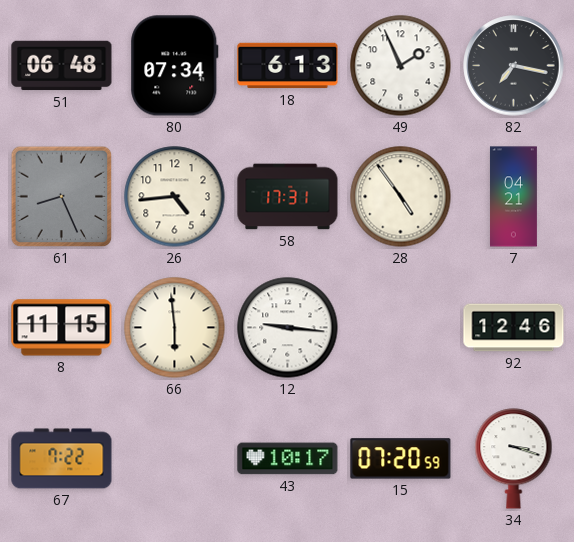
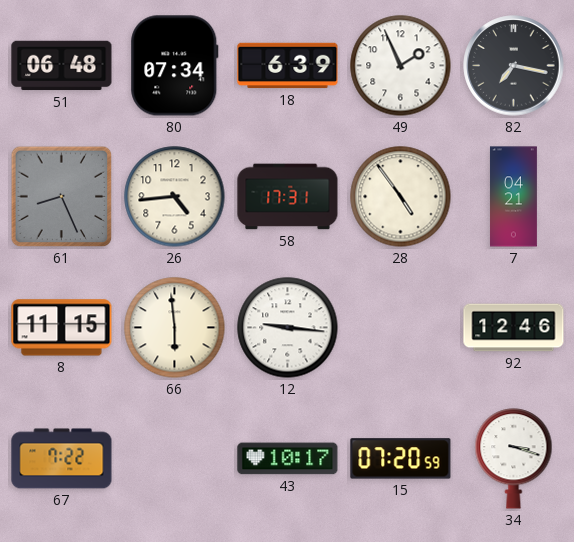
18: 6:13 -> 6:39 (288, 66)
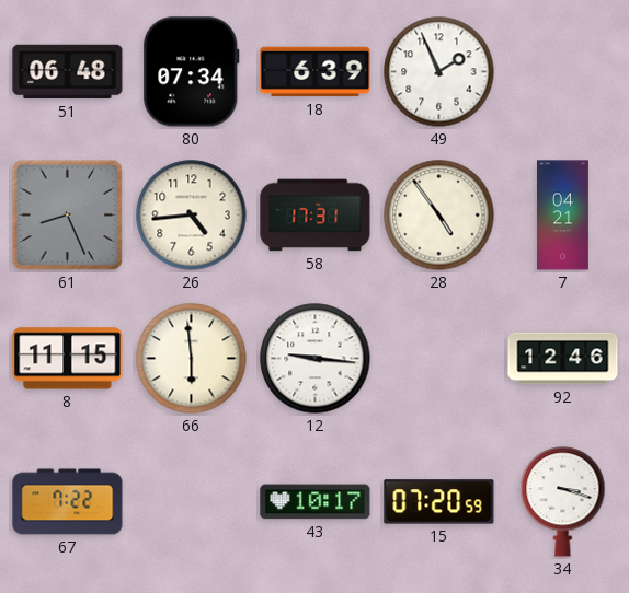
82: 7:17 -> none (514, 66)
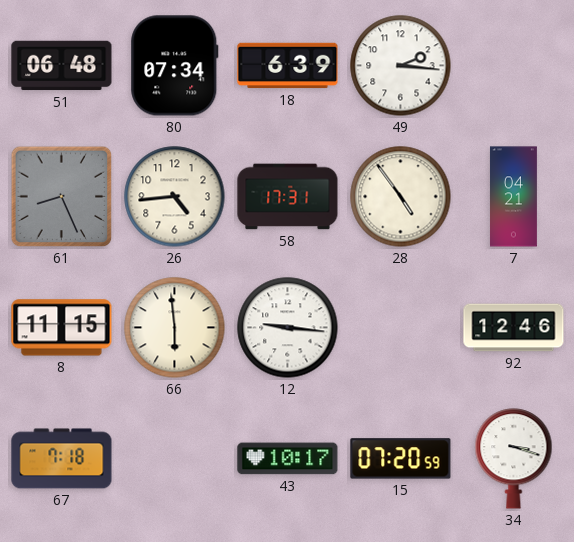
49: 1:56 -> 2:16 (401, 66)
67: 7:22 -> 7:18 (62, 459)
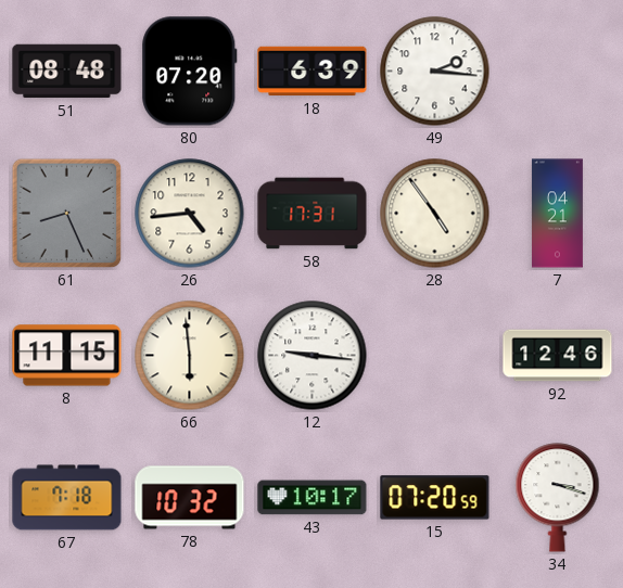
51: 06:48 -> 08:48 (67, 72)
80: 07:34 -> 07:20 (190, 72)
78: none -> 10:32 (190, 498)
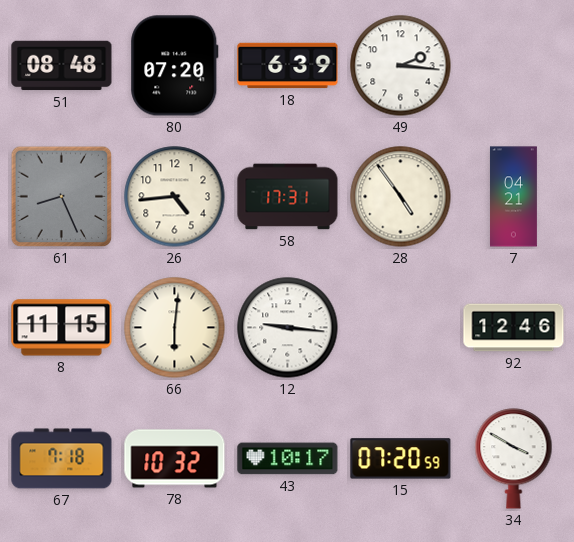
66: 5:59 -> 6:01 (175, 328)
34: 3:18 -> 3:50 (514, 459)
